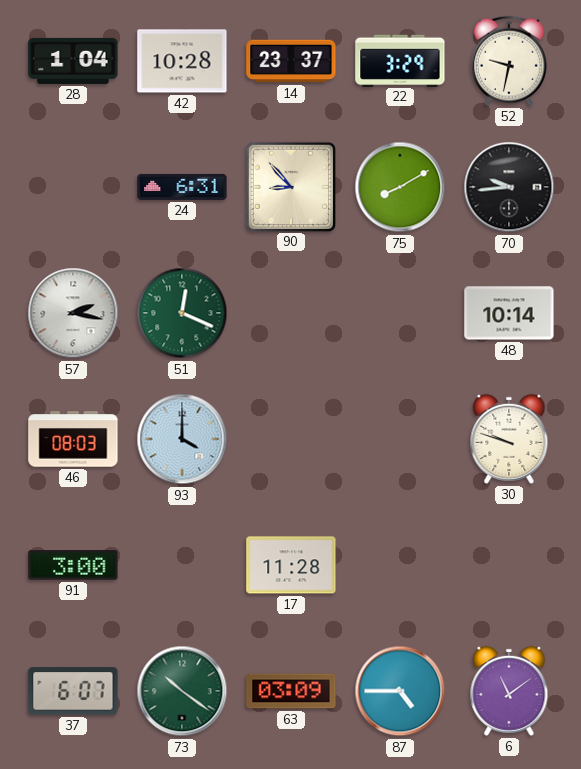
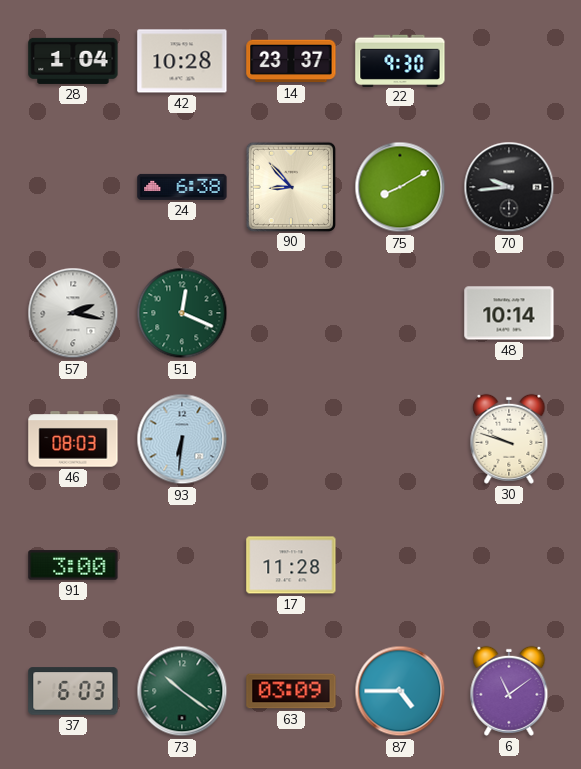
22: 3:29 -> 9:30 (400, 60)
52: 9:32 -> none (509, 61)
24: 6:31 -> 6:38 (182, 187)
93: 4:00 -> 6:31 (182, 439)
37: 6:07 -> 6:03 (73, 691)
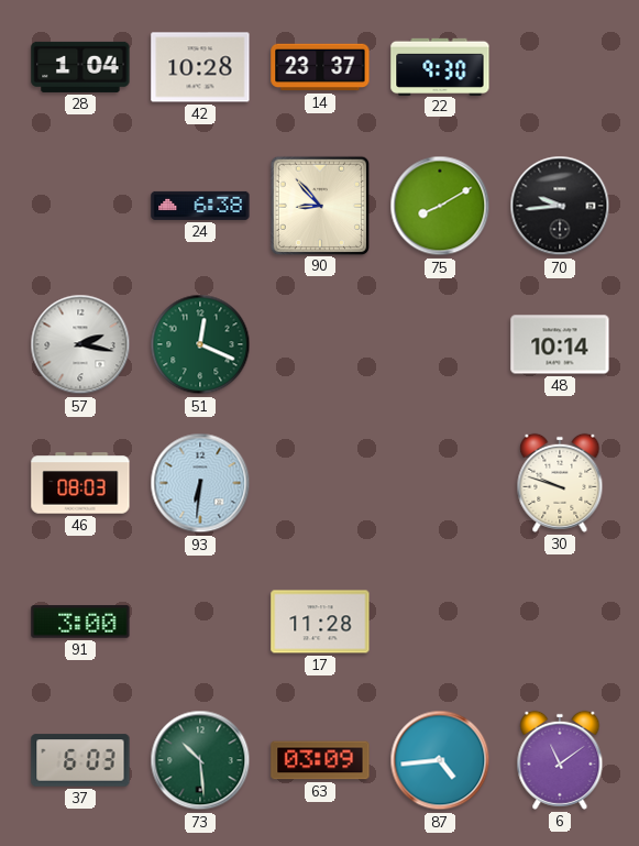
73: 10:21 -> 10:29 (200, 760)
87: 4:45 -> 4:44 (440, 760)
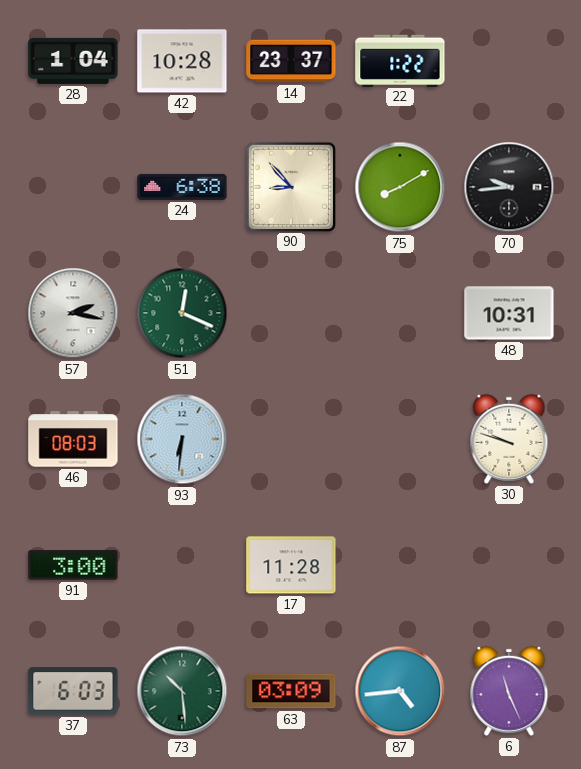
22: 9:30 -> 1:22 (400, 60)
48: 10:14 -> 10:31 (509, 313)
6: 11:09 -> 11:26 (509, 691)
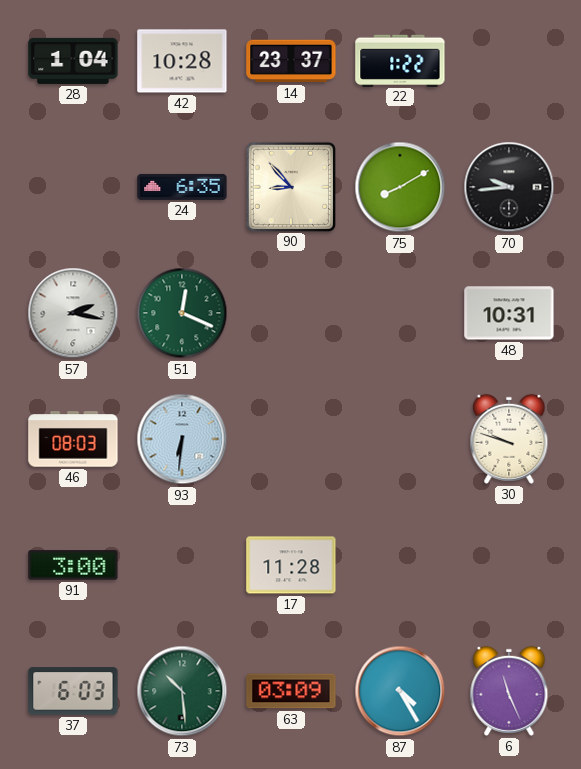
24: 6:38 -> 6:35 (182, 187)
87: 4:44 -> 4:25 (400, 691)
